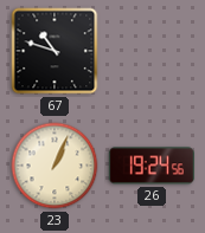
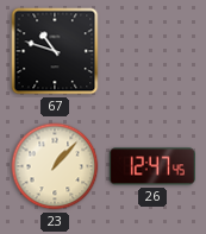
23: 1:04 -> 1:07 (55, 166)
26: 19:24 -> 12:47 (152, 166)
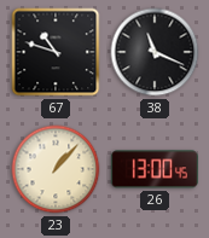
38: none -> 11:19 (155, 52)
26: 12:47 -> 13:00 (155, 169)
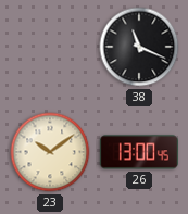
67: 10:48 -> none (56, 52)
23: 1:07 -> 10:09 (50, 152)
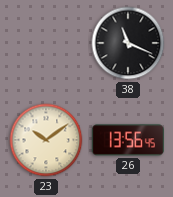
26: 13:00 -> 13:56 (128, 140)
